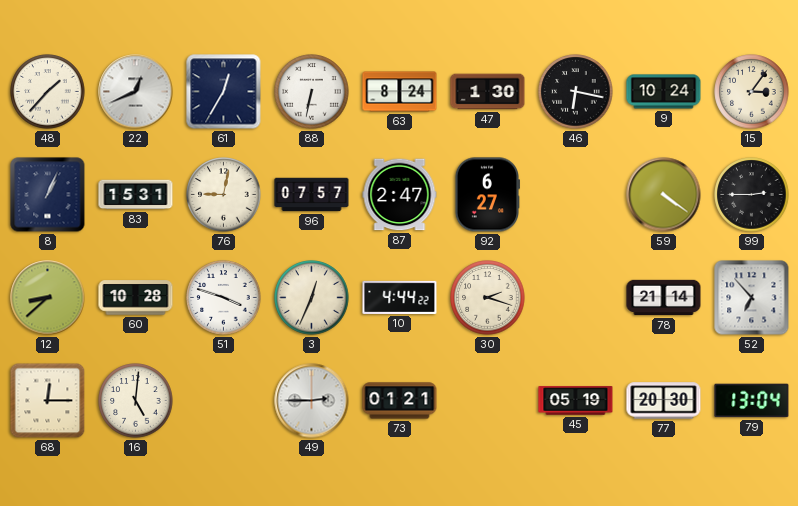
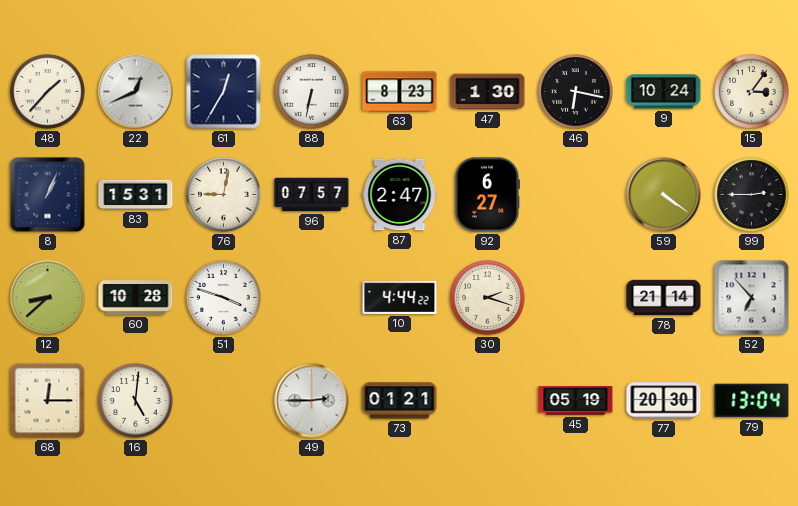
63: 8:24 -> 8:23 (400, 92)
3: 12:34 -> none (312, 298)
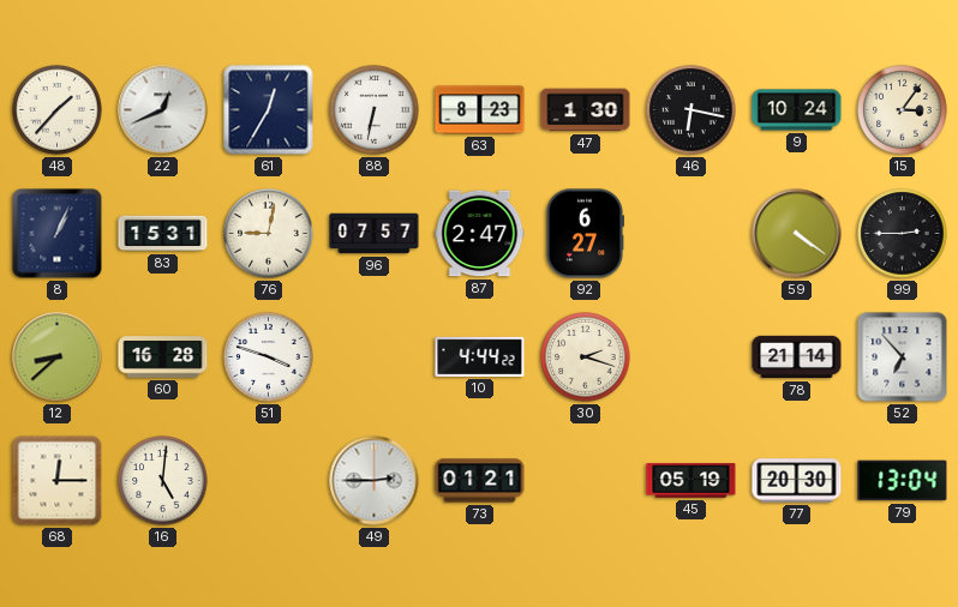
60: 10:28 -> 16:28 (163, 357)
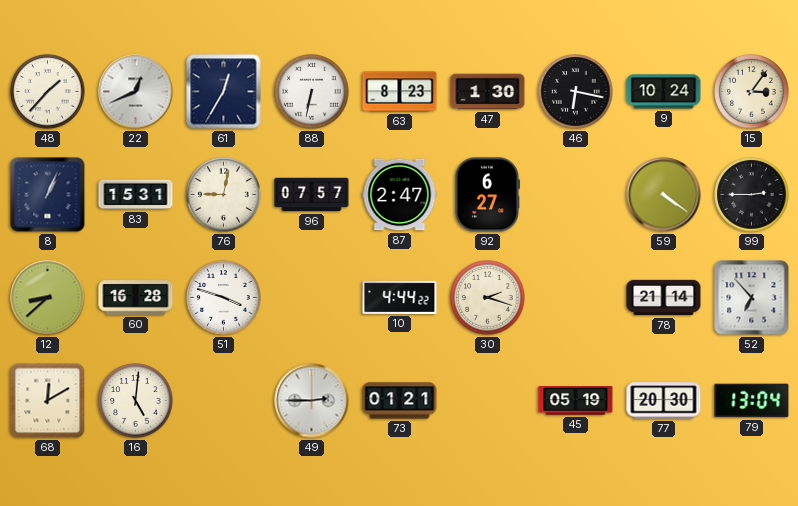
68: 12:15 -> 12:10 (48, 401)
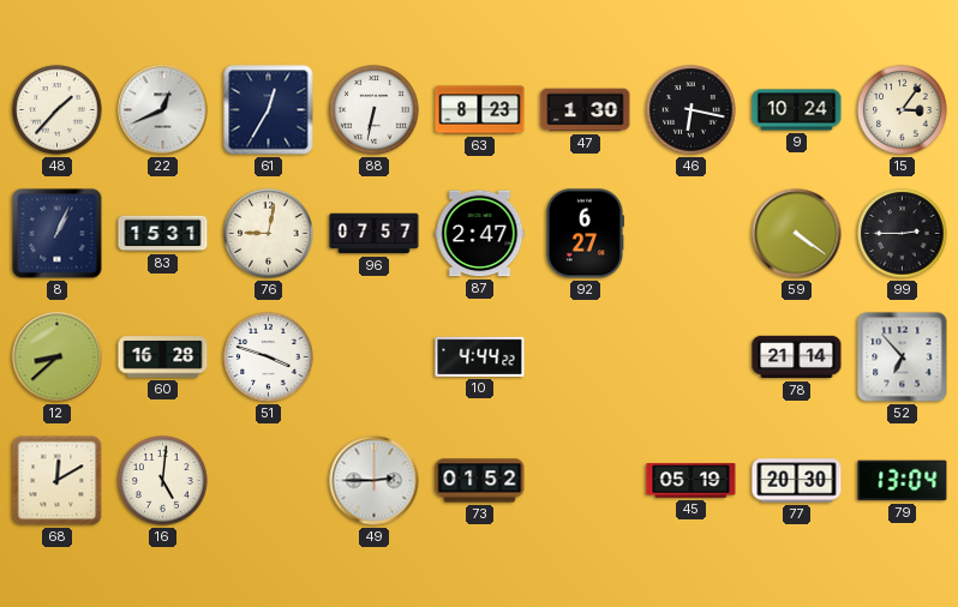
30: 2:18 -> none (488, 298)
73: 01:21 -> 01:52 (480, 481)
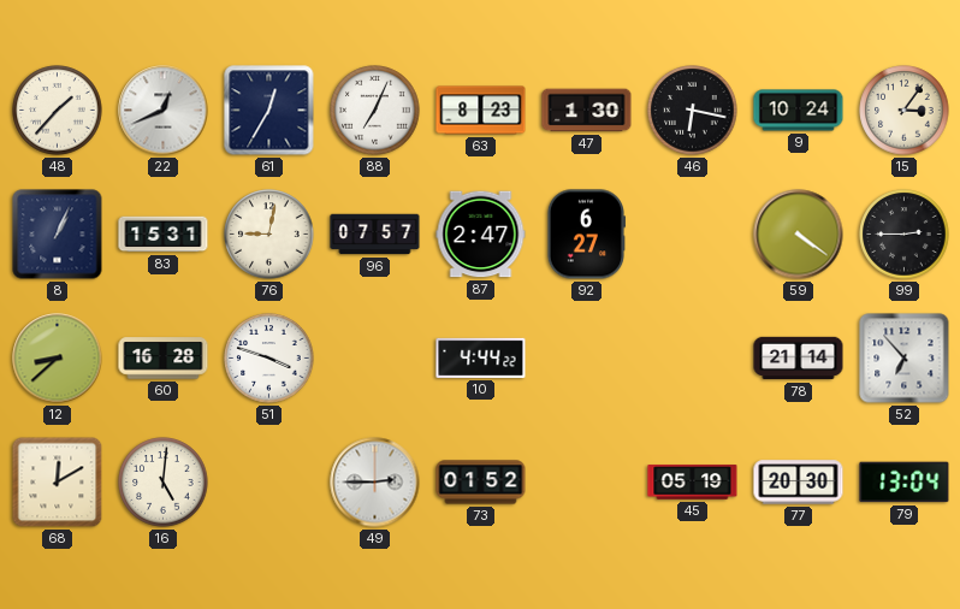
88: 6:32 -> 7:04 (375, 111)
